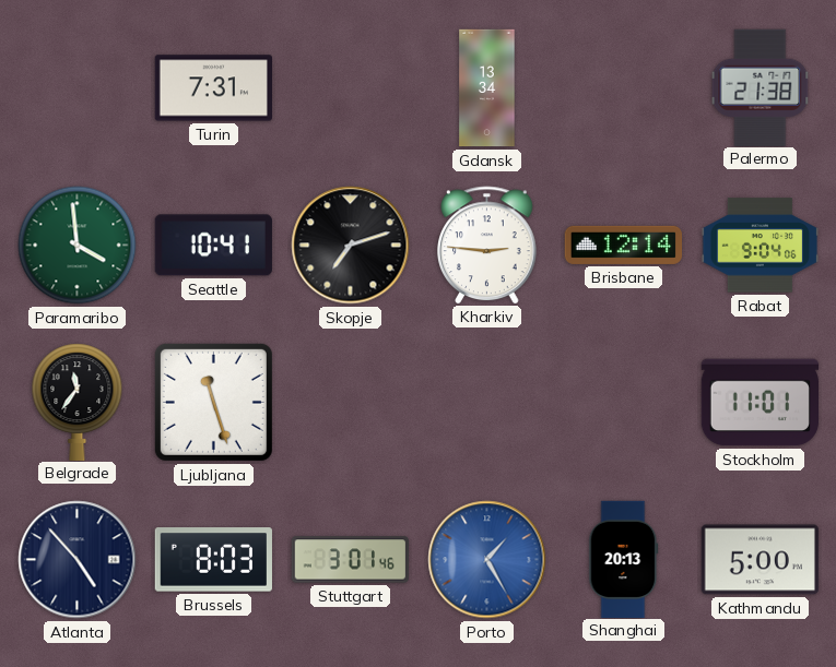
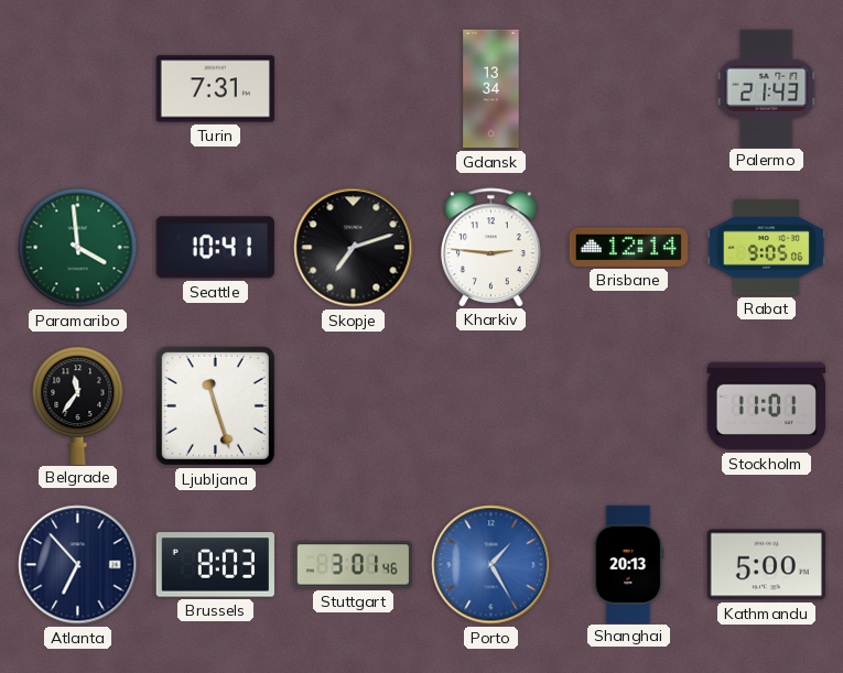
Palermo: 21:38 -> 21:43 (767, 88)
Rabat: 9:04 -> 9:05 (767, 248)
Atlanta: 4:53 -> 6:53 (78, 565)
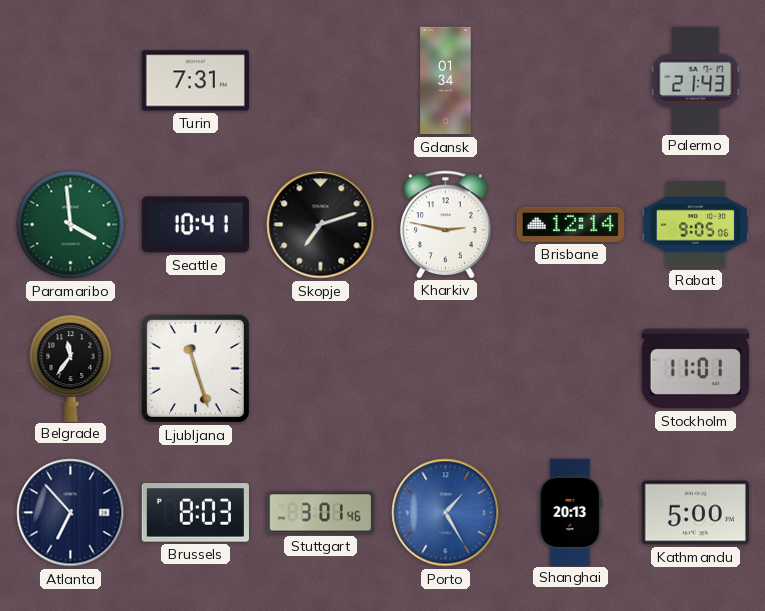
Gdansk: 13:34 -> 01:34 (446, 81)
Kharkiv: 2:46 -> 2:47 (446, 224)
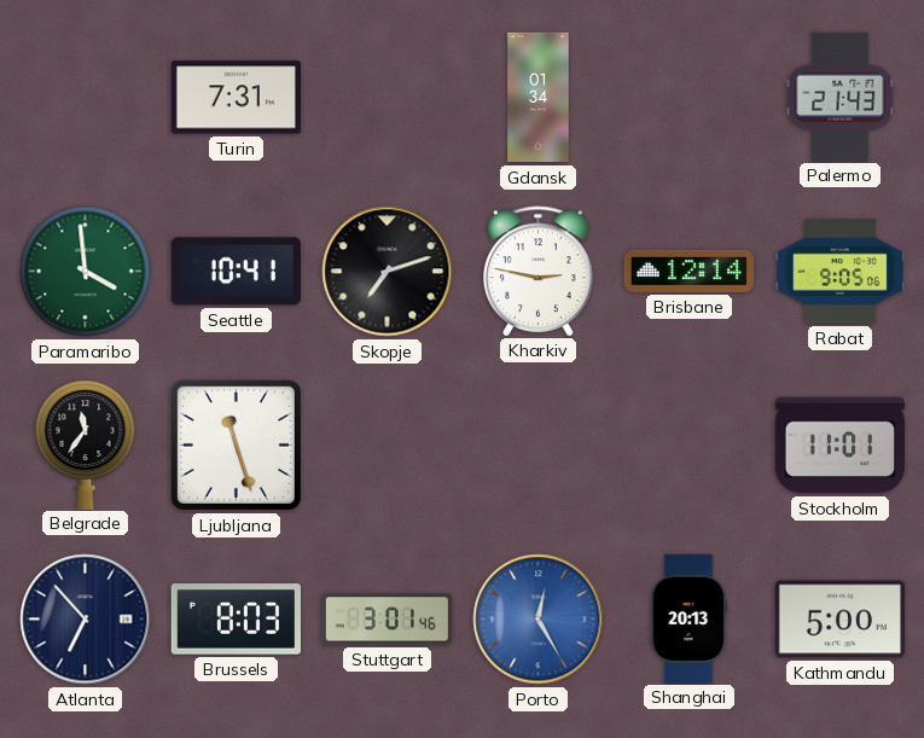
Porto: 1:25 -> 12:25 (539, 620)
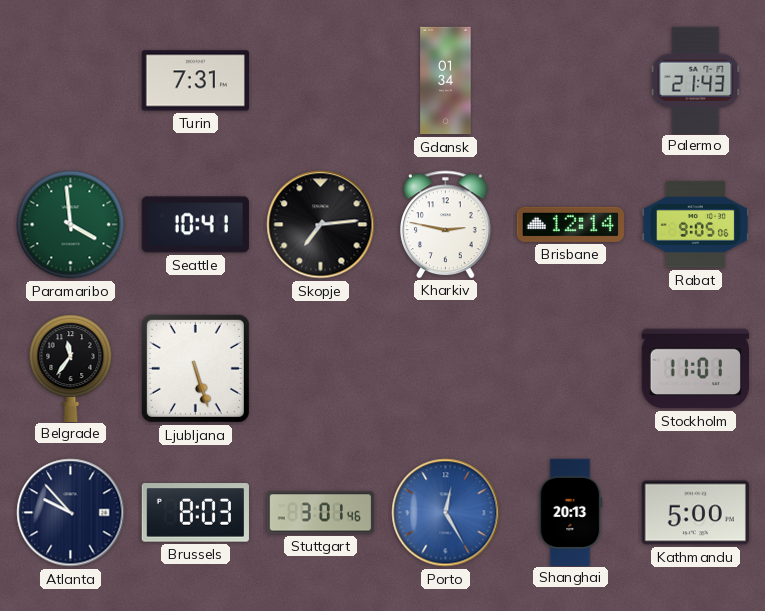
Skopje: 7:12 -> 7:14 (321, 225)
Ljubljana: 11:27 -> 5:27 (195, 368)
Atlanta: 6:53 -> 9:53 (71, 513)
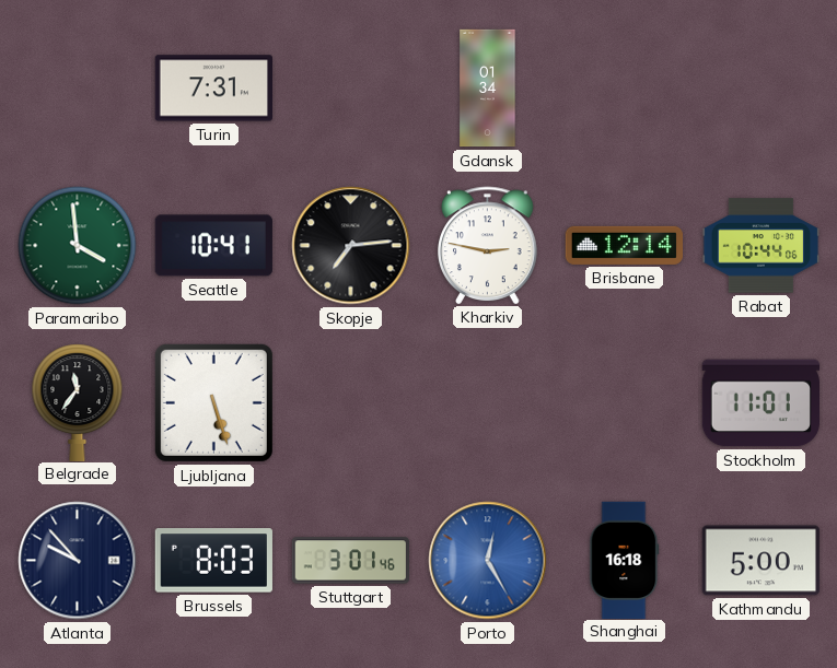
Palermo: 21:43 -> none (696, 80)
Rabat: 9:05 -> 10:44 (762, 246)
Shanghai: 20:13 -> 16:18 (625, 560)
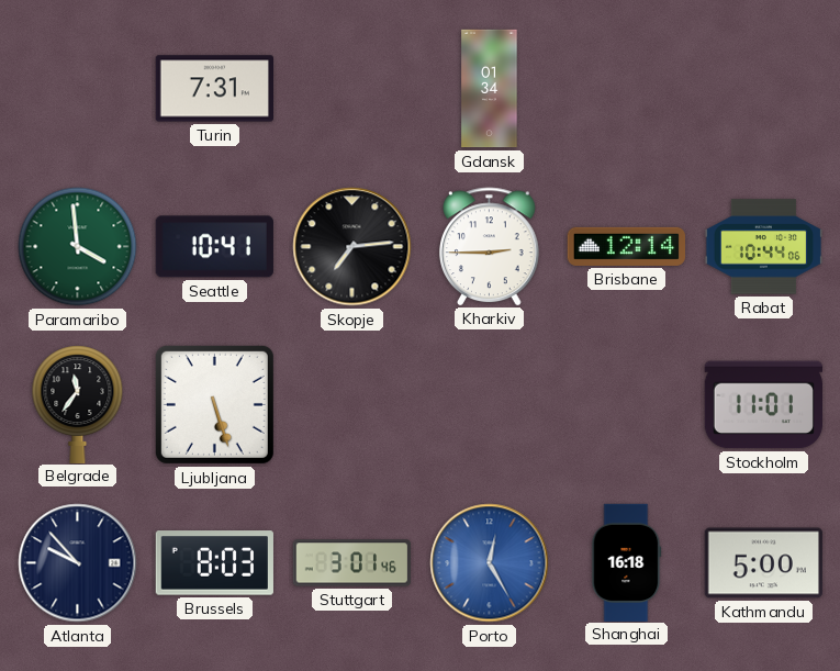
Kharkiv: 2:47 -> 2:45 (490, 246)
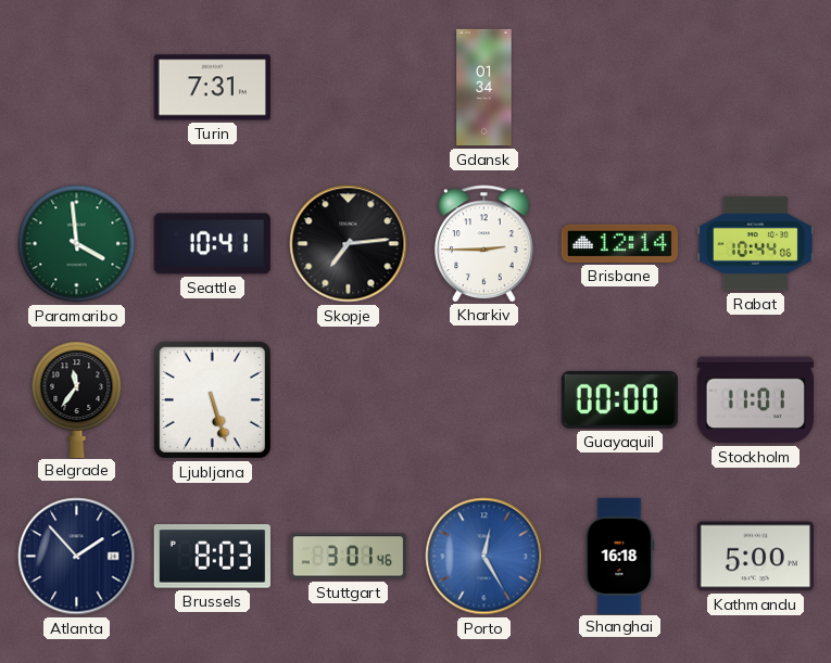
Guayaquil: none -> 00:00 (619, 399)
Atlanta: 9:53 -> 1:53 (77, 557)
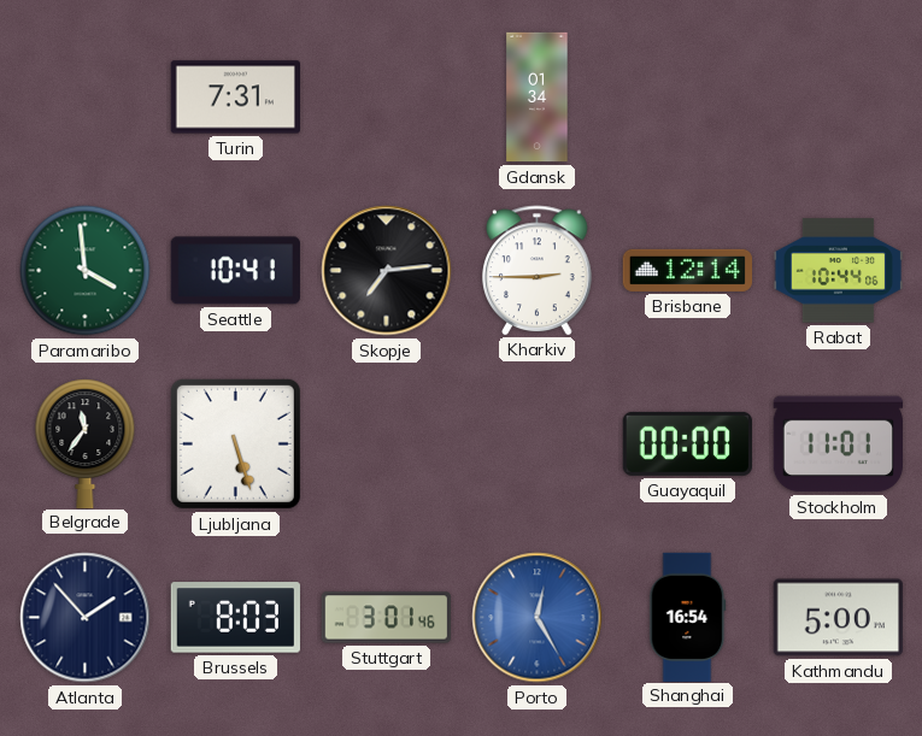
Shanghai: 16:18 -> 16:54 (688, 617)
